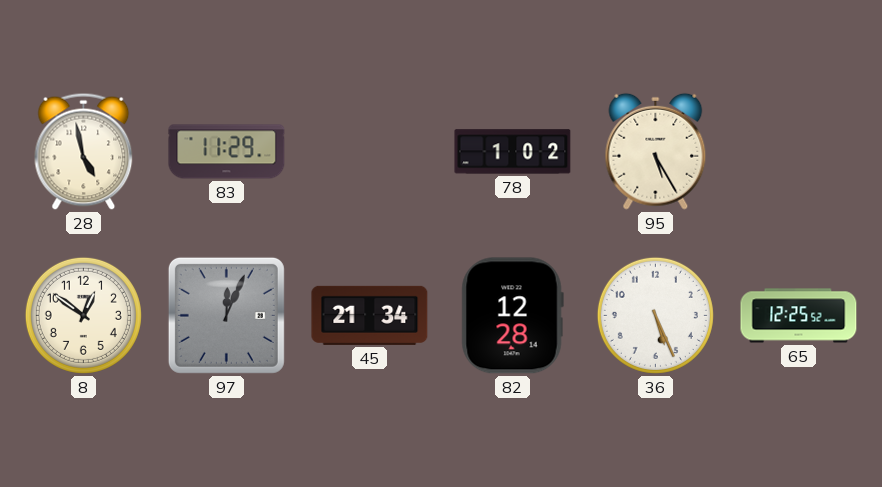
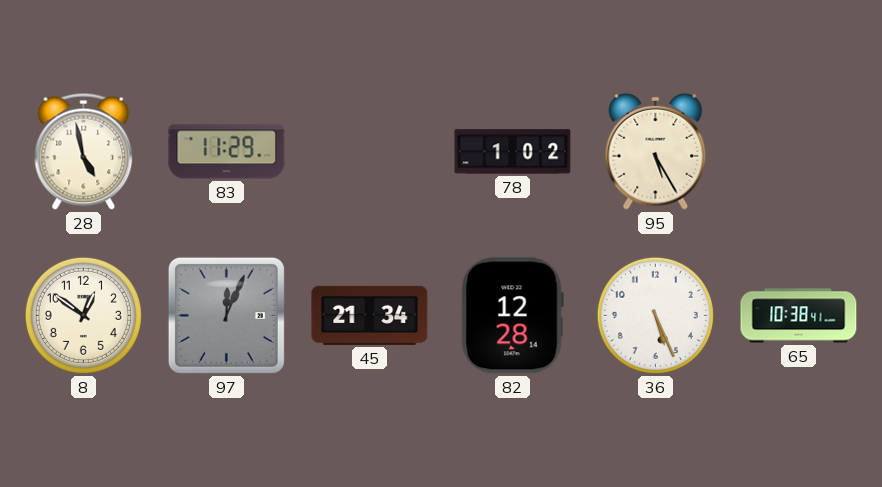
65: 12:25 -> 10:38 (799, 316)
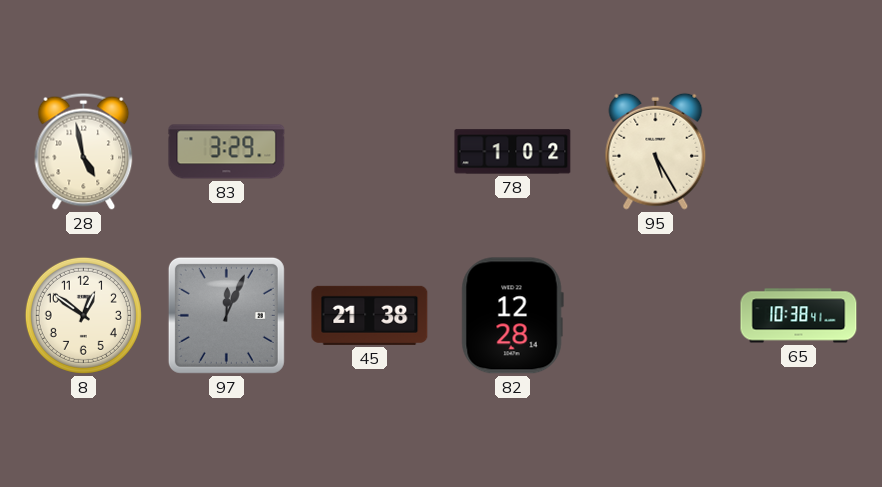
83: 11:29 -> 3:29 (227, 152)
45: 21:34 -> 21:38 (370, 315)
36: 5:26 -> none (655, 315)
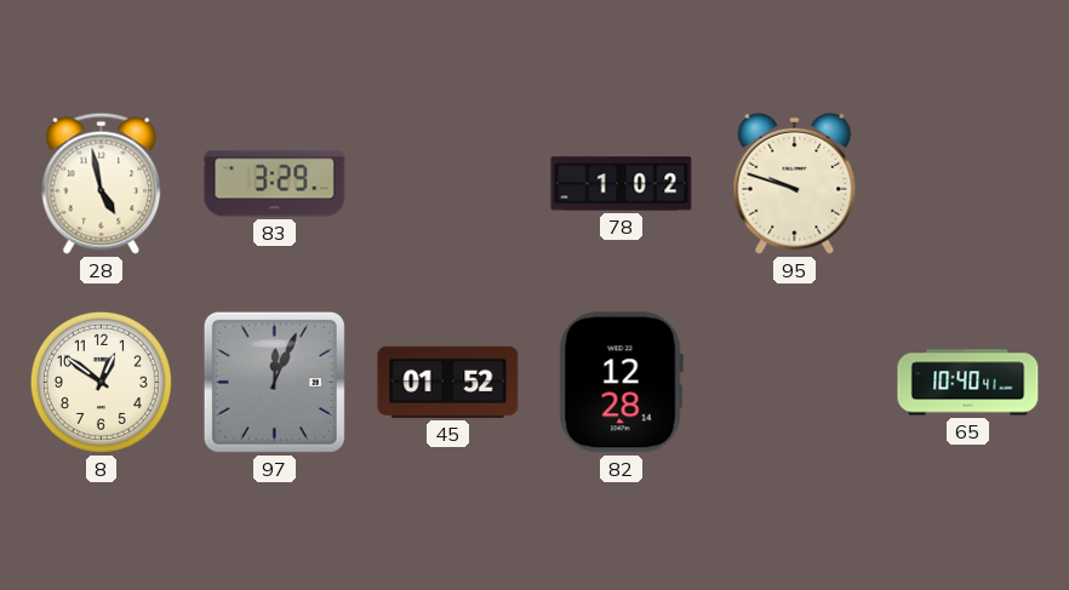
95: 5:25 -> 9:48 (795, 183)
45: 21:38 -> 01:52 (448, 382)
65: 10:38 -> 10:40 (968, 383)
